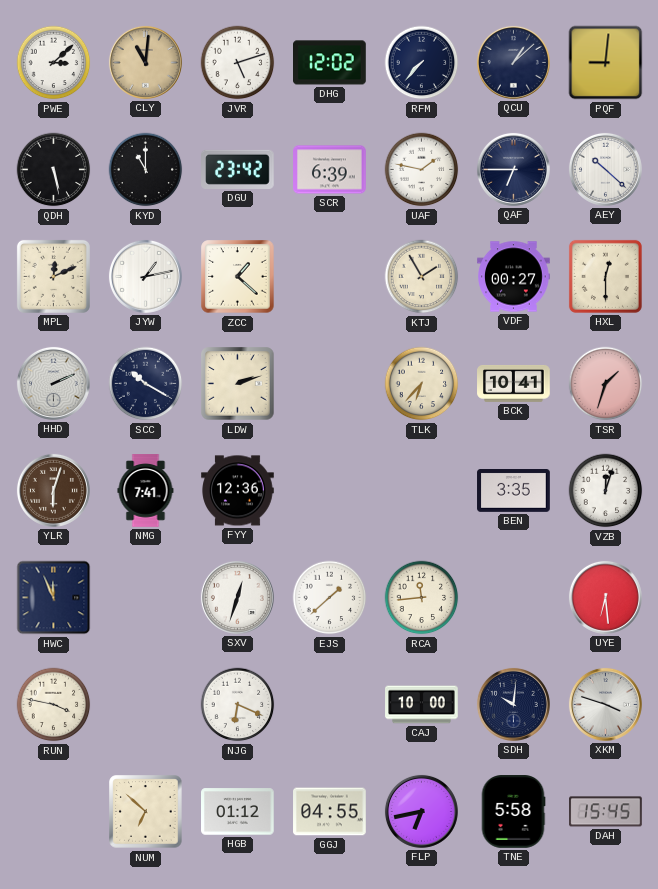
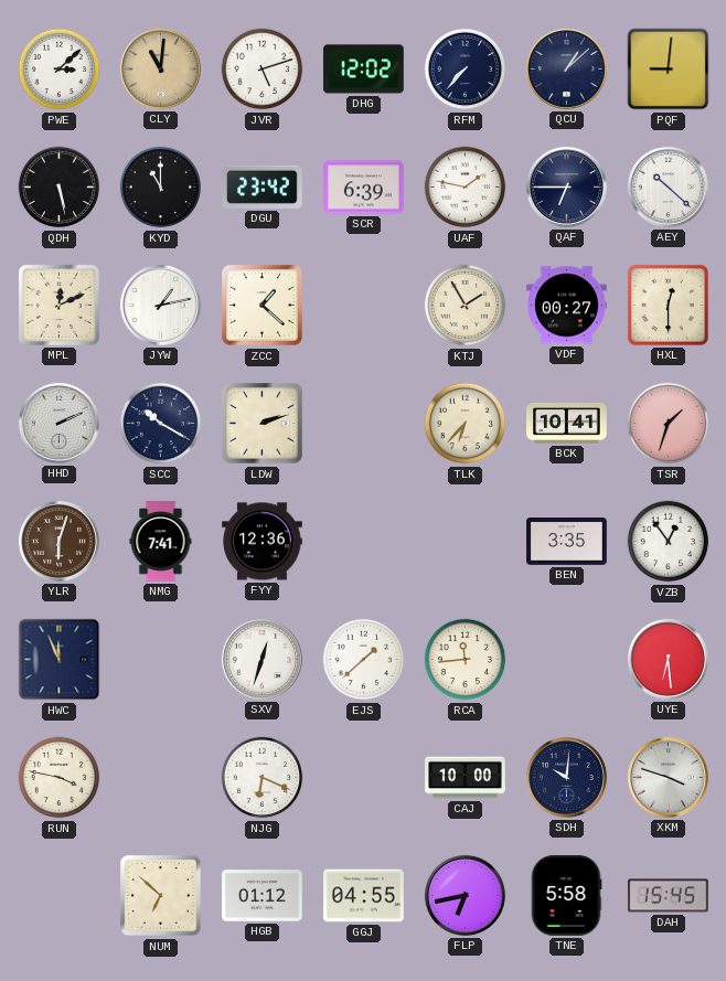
VZB: 12:03 -> 12:54 (669, 542)
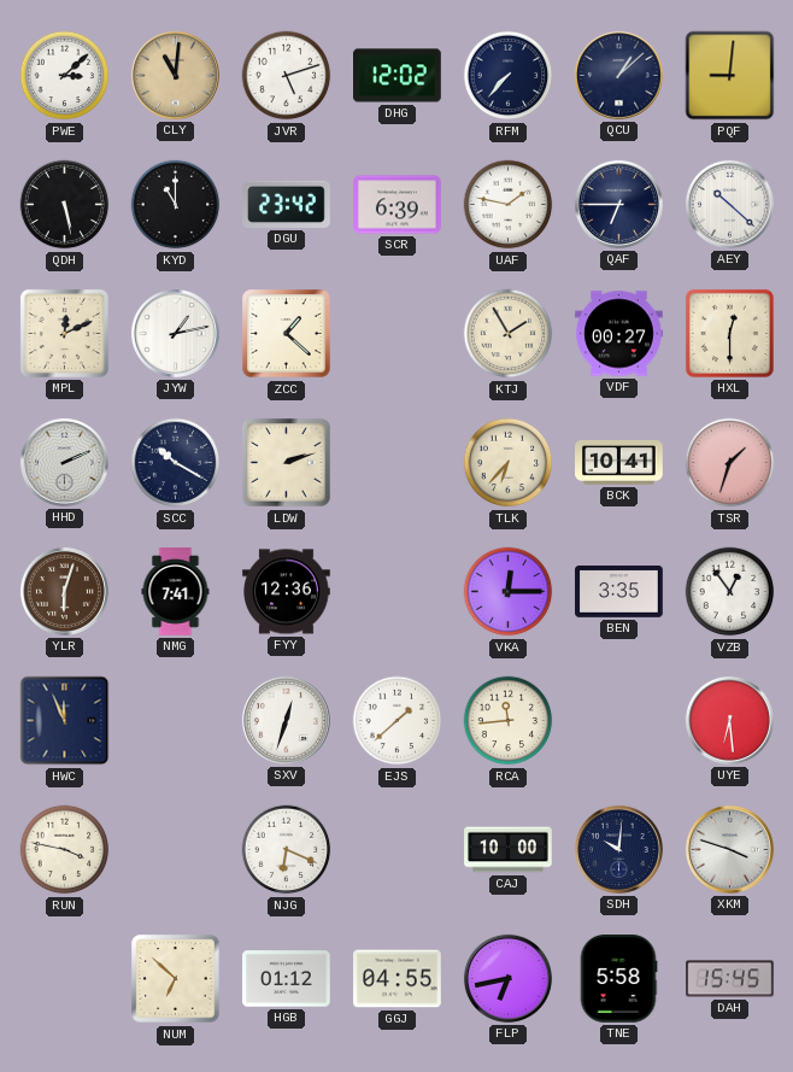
VKA: none -> 12:15 (509, 592)
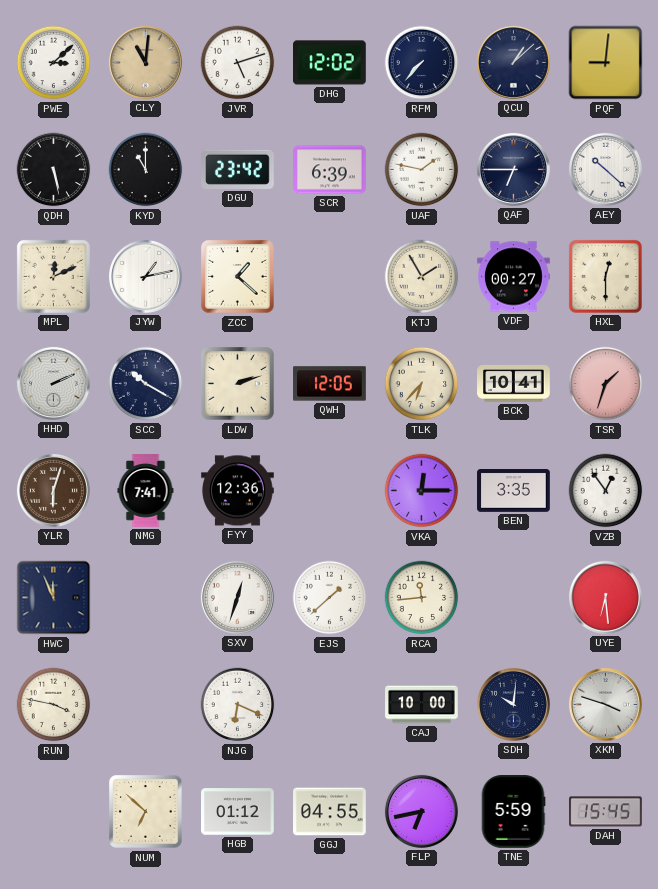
QWH: none -> 12:05 (330, 384)
TNE: 5:58 -> 5:59 (513, 812)
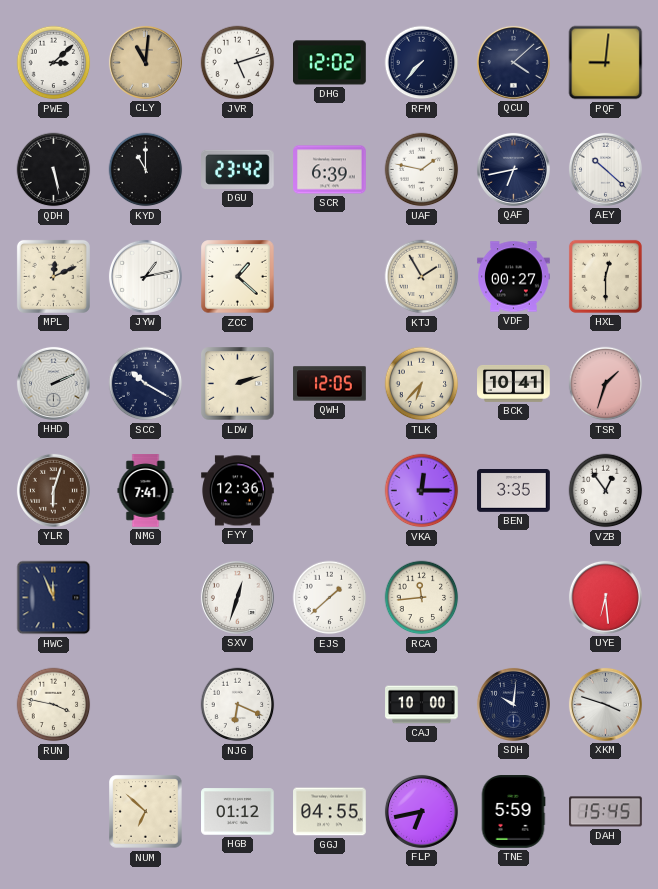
QCU: 1:08 -> 4:08 (513, 62)
QAF: 6:45 -> 6:43 (513, 169)
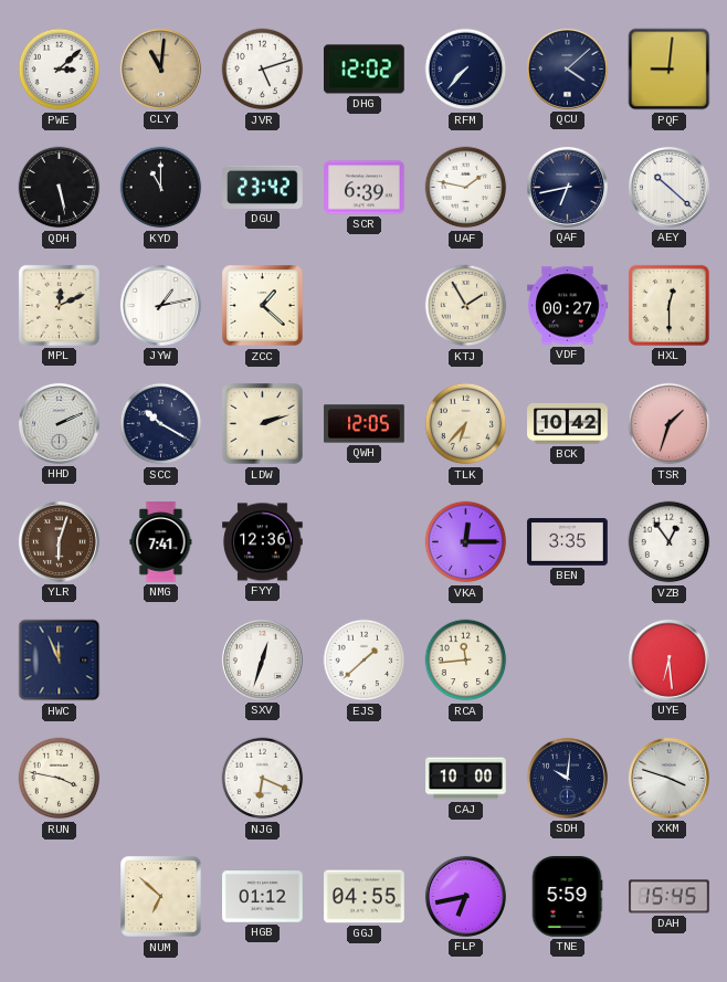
BCK: 10:41 -> 10:42 (568, 423)
